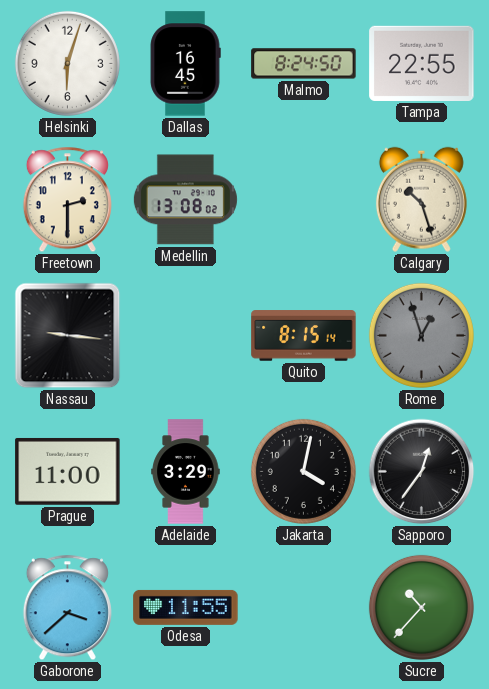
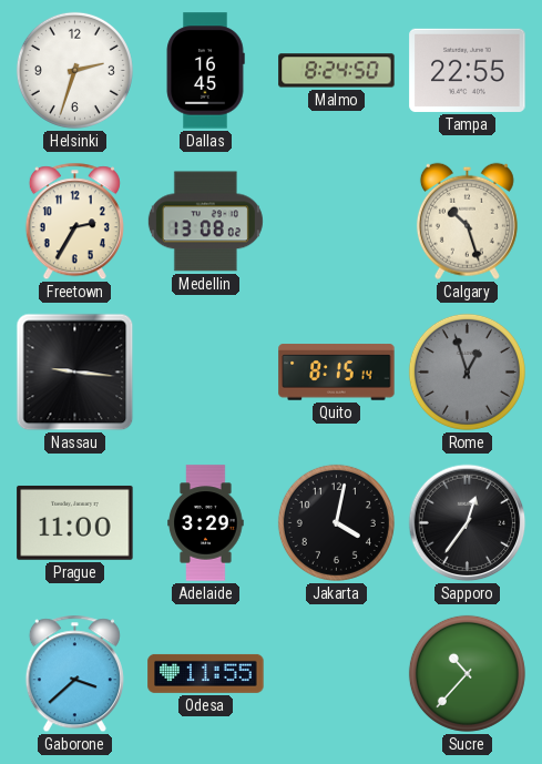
Helsinki: 6:03 -> 2:33 (74, 70)
Freetown: 2:30 -> 2:35 (74, 222)
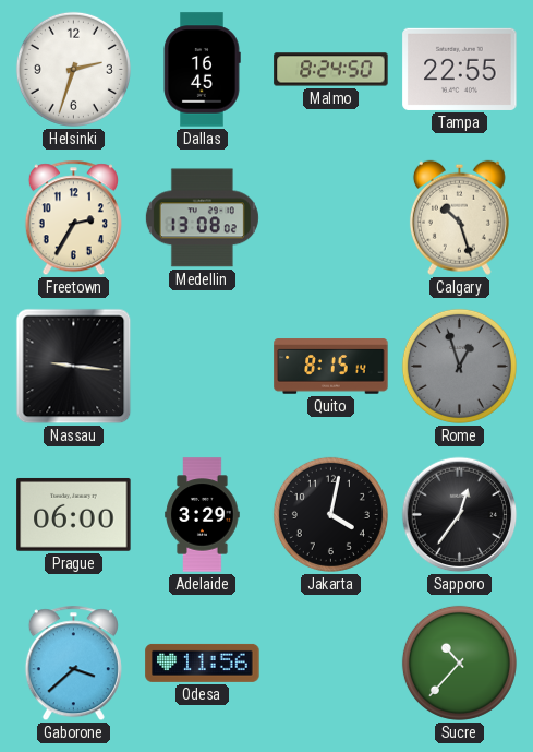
Prague: 11:00 -> 06:00 (74, 514)
Odesa: 11:55 -> 11:56 (203, 663)
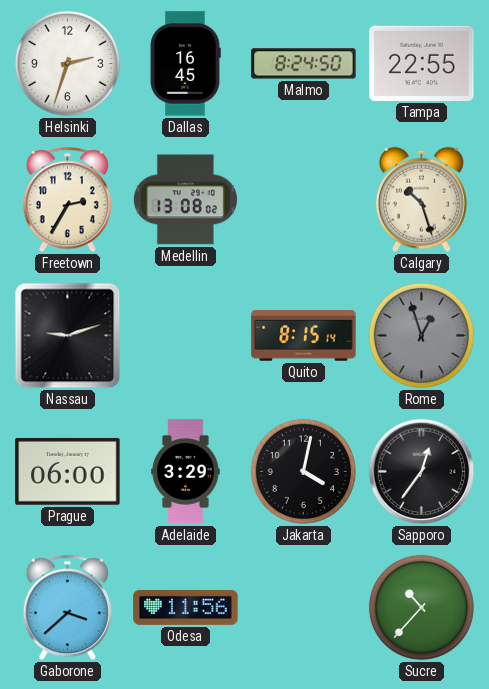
Nassau: 9:16 -> 9:12 (68, 336)
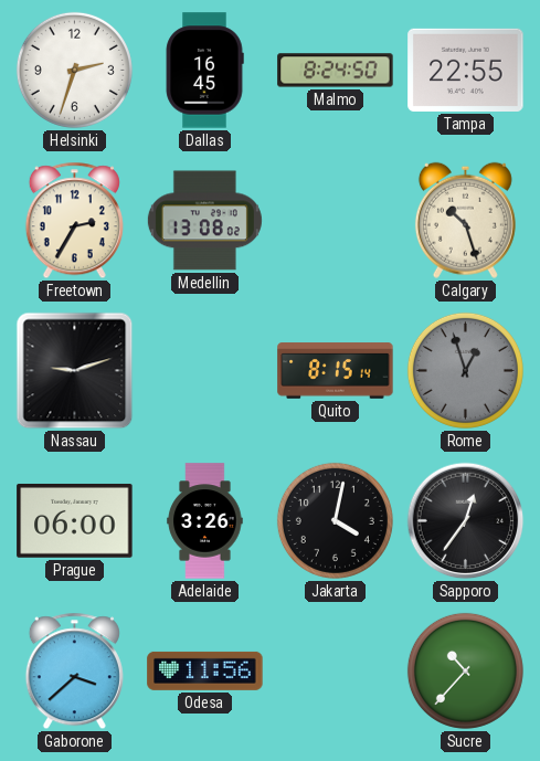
Adelaide: 3:29 -> 3:26 (205, 521)
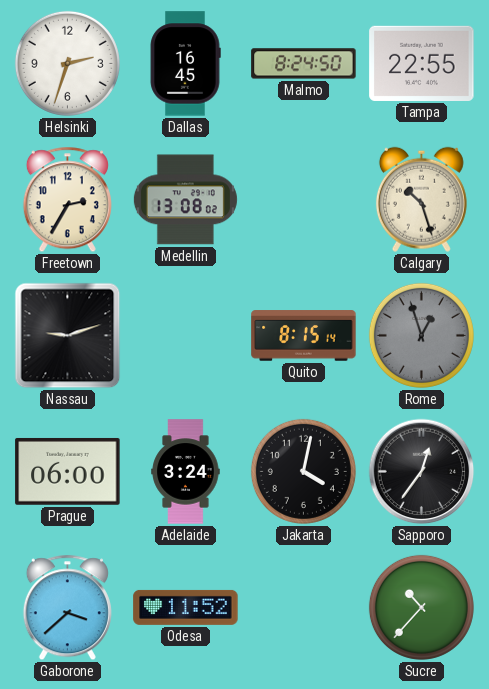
Adelaide: 3:26 -> 3:24 (186, 472)
Odesa: 11:56 -> 11:52 (186, 607)
